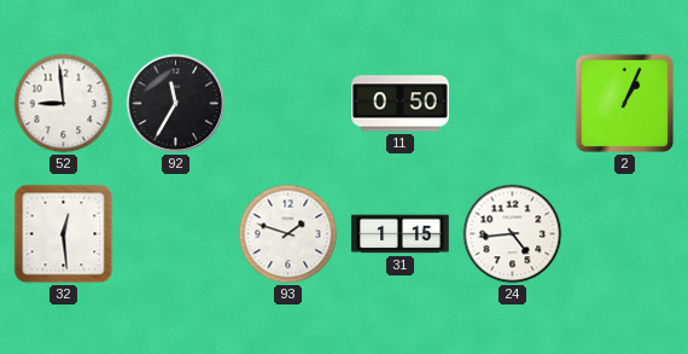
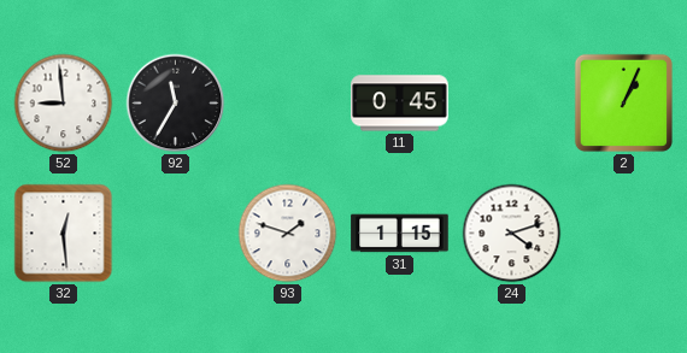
11: 0:50 -> 0:45 (400, 104)
24: 4:44 -> 4:12 (512, 234)
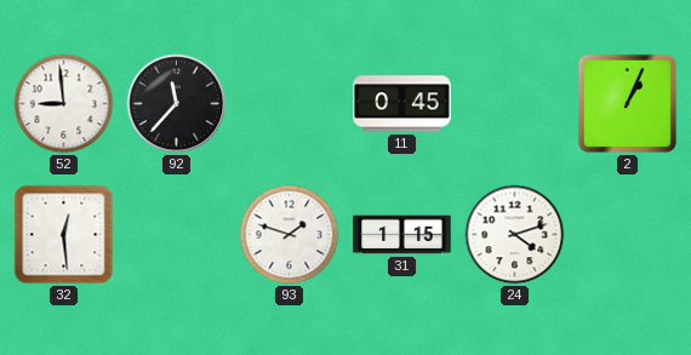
92: 11:35 -> 11:37 (177, 104)
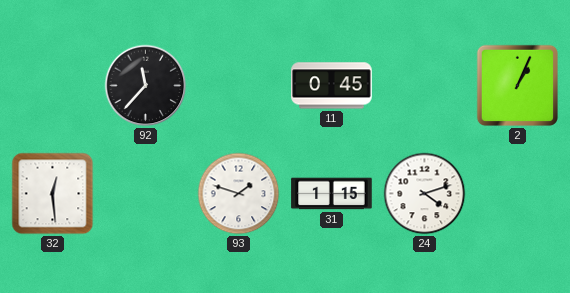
52: 8:59 -> none (64, 104)
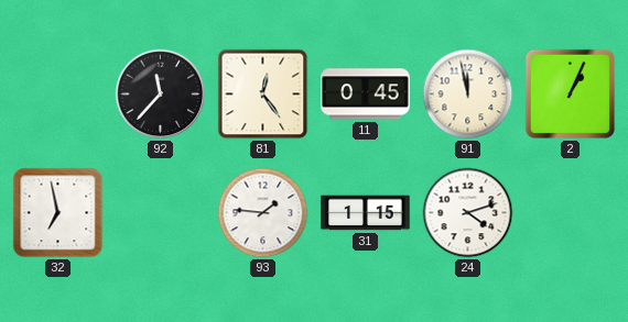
81: none -> 12:24 (263, 95)
91: none -> 11:58 (468, 95)
32: 12:29 -> 6:58 (58, 213)
93: 1:48 -> 1:46 (263, 213)
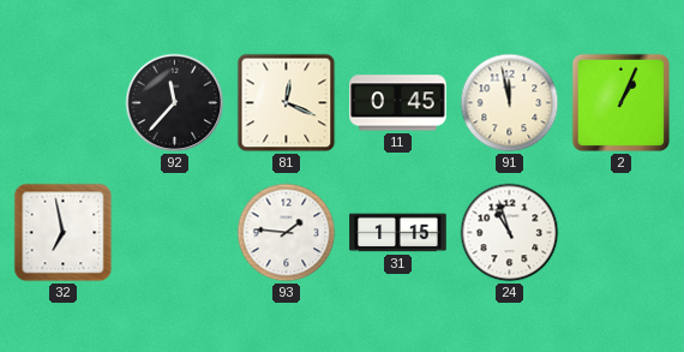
81: 12:24 -> 12:19 (287, 103)
24: 4:12 -> 10:57 (510, 233)
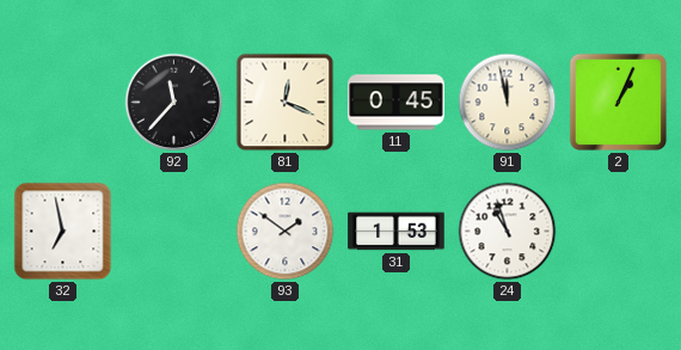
93: 1:46 -> 1:51 (286, 232)
31: 1:15 -> 1:53 (397, 232)
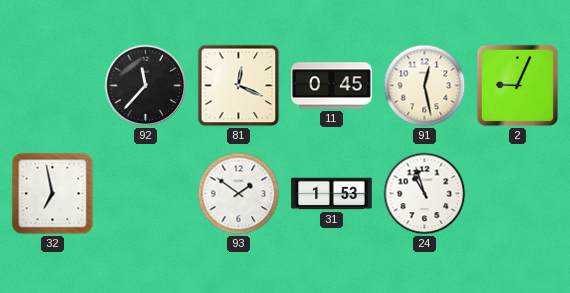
91: 11:58 -> 12:28 (425, 86)
2: 1:04 -> 9:04 (517, 85)
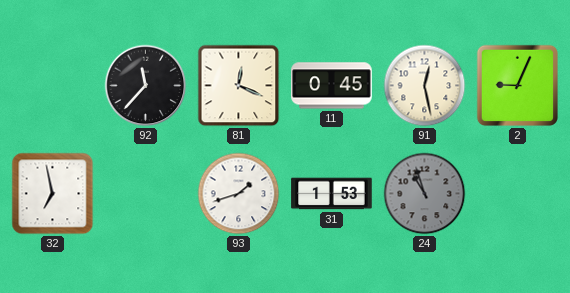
93: 1:51 -> 1:42 (239, 194)
24 dial: white -> grey (425, 194)
